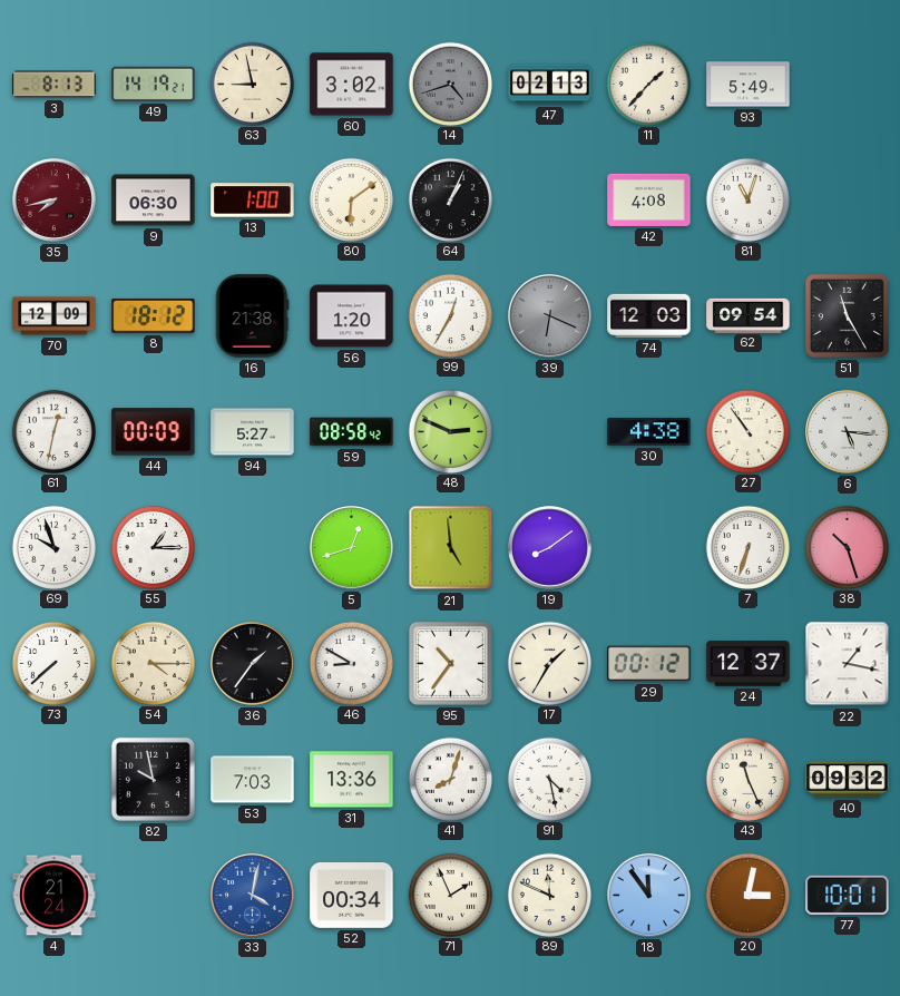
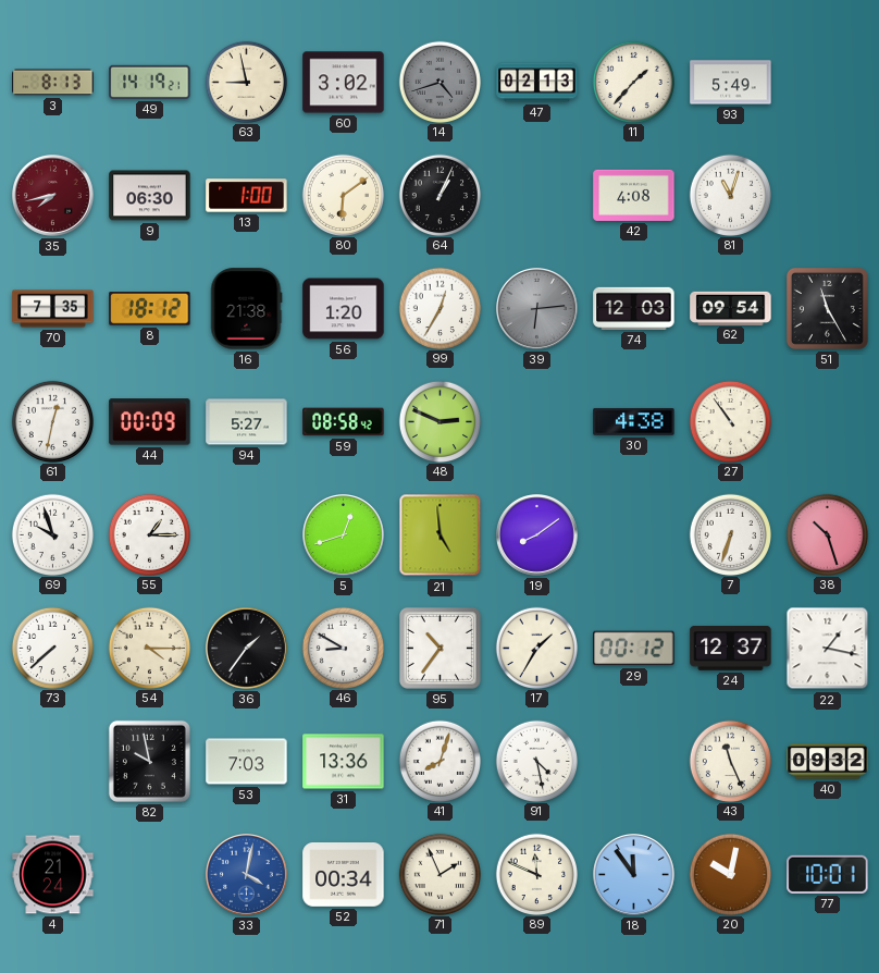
70: 12:09 -> 7:35 (53, 309)
39: 6:19 -> 6:14 (537, 309)
6: 5:16 -> none (848, 432)
20: 3:02 -> 10:02 (730, 874)
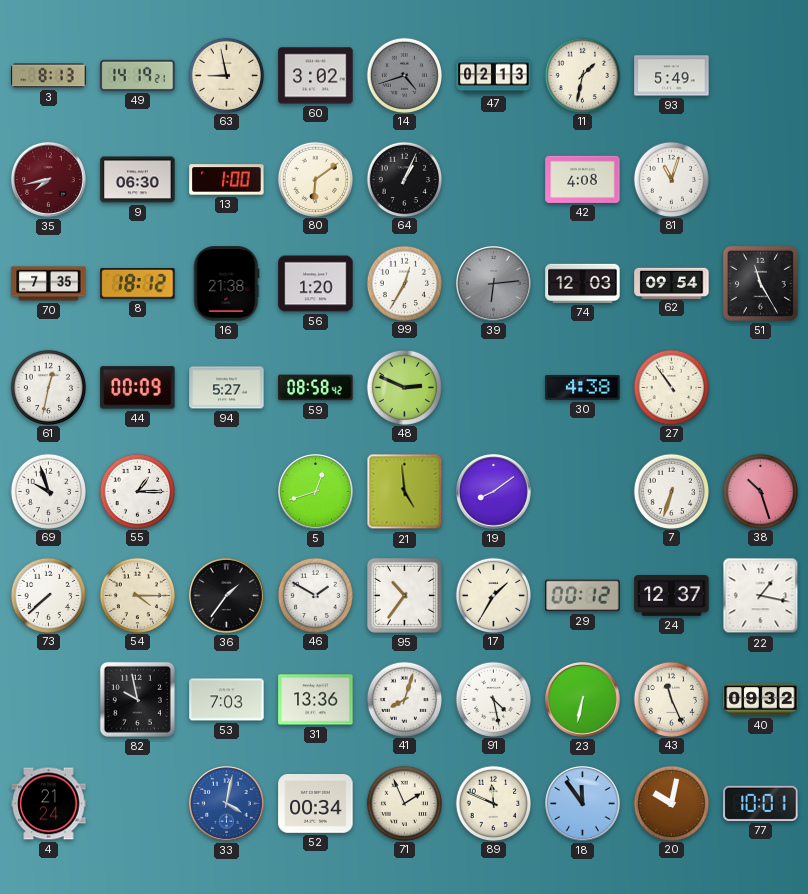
11: 1:37 -> 1:32 (582, 75)
46: 8:50 -> 1:50 (315, 595)
23: none -> 6:32 (583, 700)
